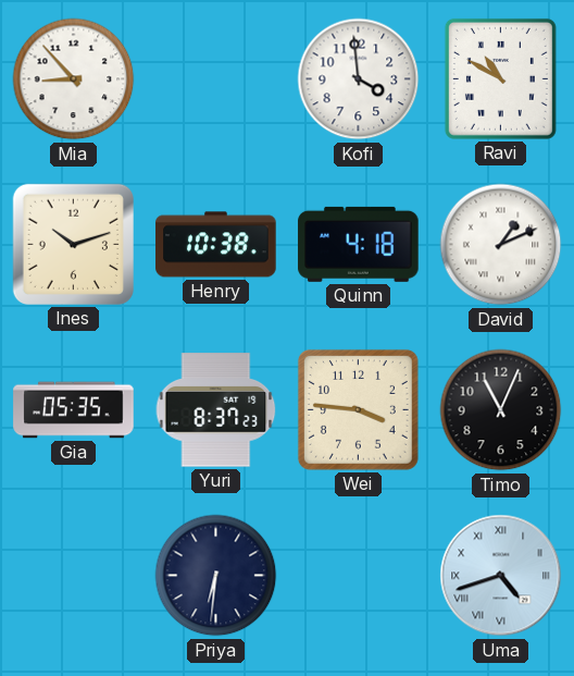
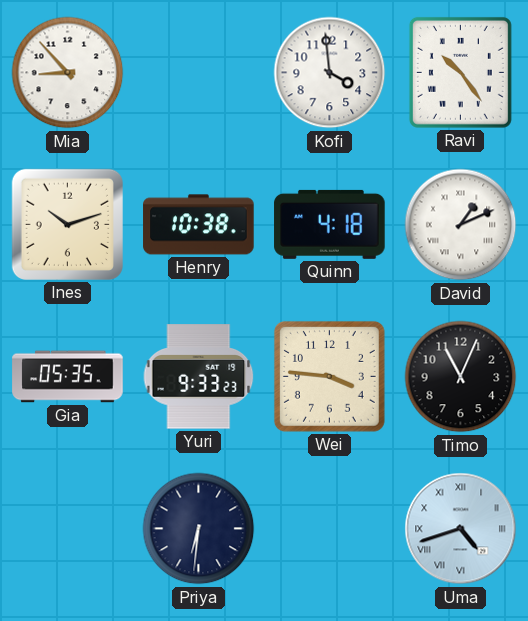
Ravi: 10:50 -> 10:24 (460, 72)
Yuri: 8:37 -> 9:33 (199, 377)
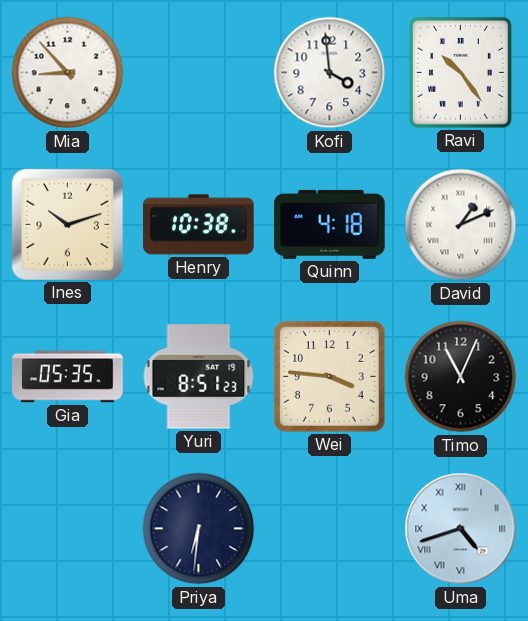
Yuri: 9:33 -> 8:51 (199, 377)
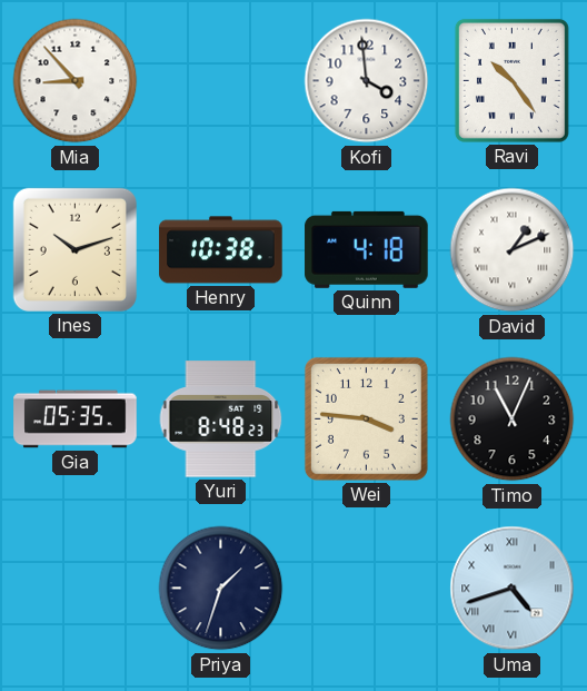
Yuri: 8:51 -> 8:48 (221, 419)
Priya: 6:31 -> 1:33 (221, 589)
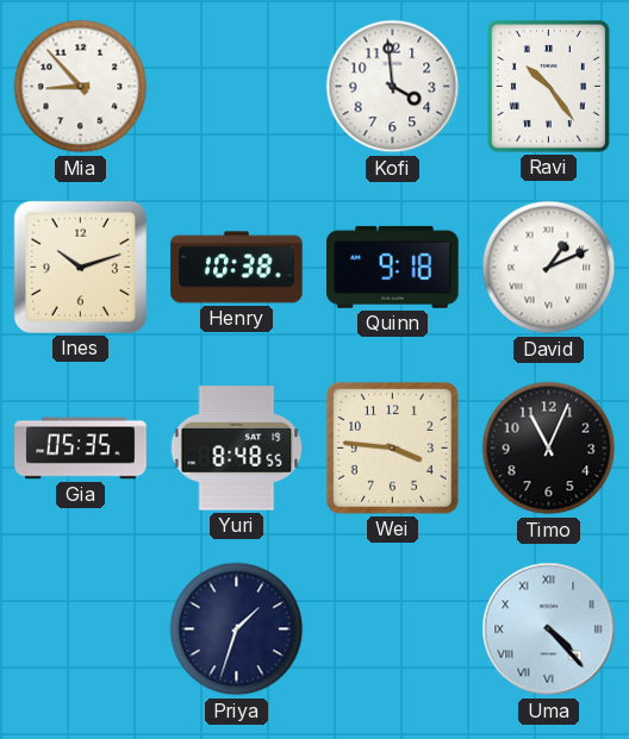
Quinn: 4:18 -> 9:18 (393, 267)
Yuri: 8:48:23 -> 8:48:55 (237, 449)
Uma: 4:42 -> 4:23 (549, 630)
